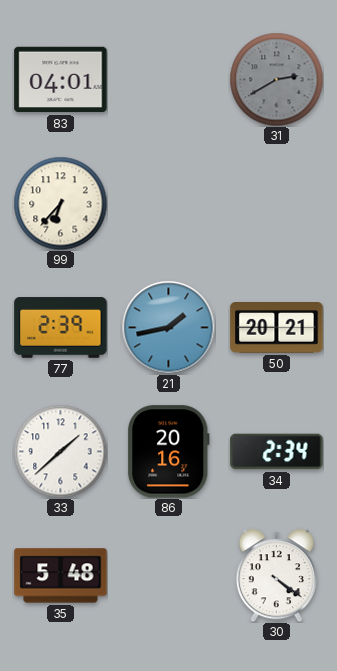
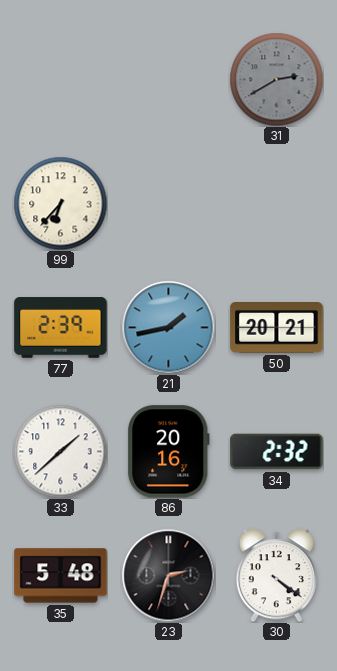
83: 04:01 -> none (61, 80)
34: 2:34 -> 2:32 (277, 452)
23: none -> 2:33 (168, 575)
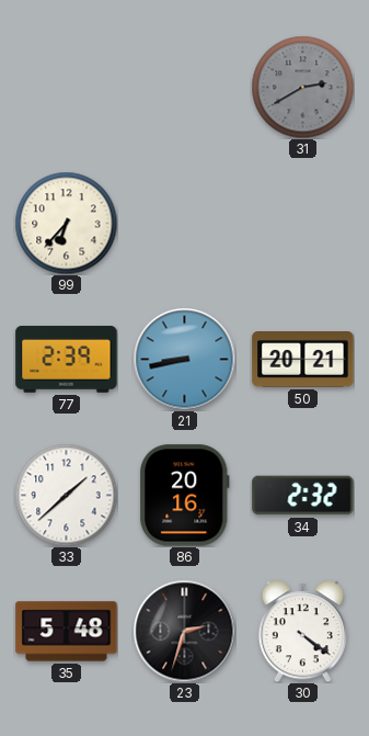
21: 1:43 -> 8:43 (184, 359)
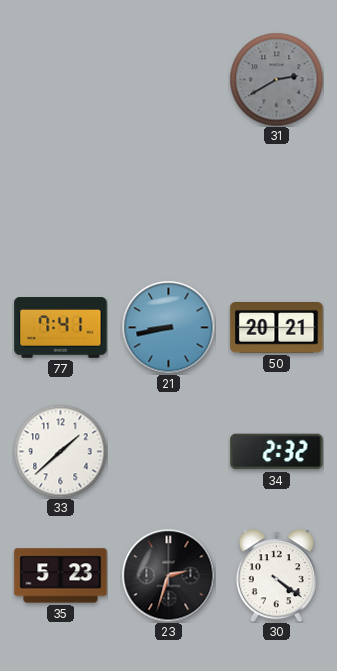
99: 6:37 -> none (66, 223)
77: 2:39 -> 7:41 (61, 328)
86: 20:16 -> none (184, 496)
35: 5:48 -> 5:23 (61, 576)
